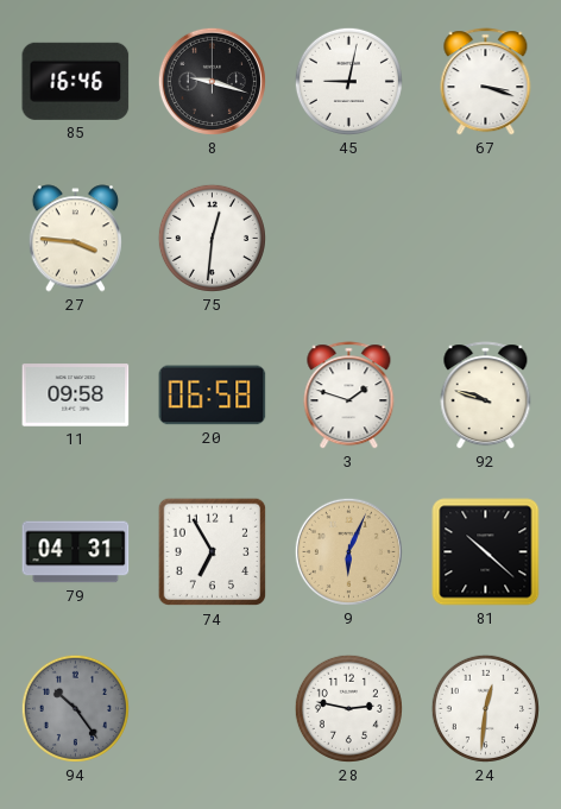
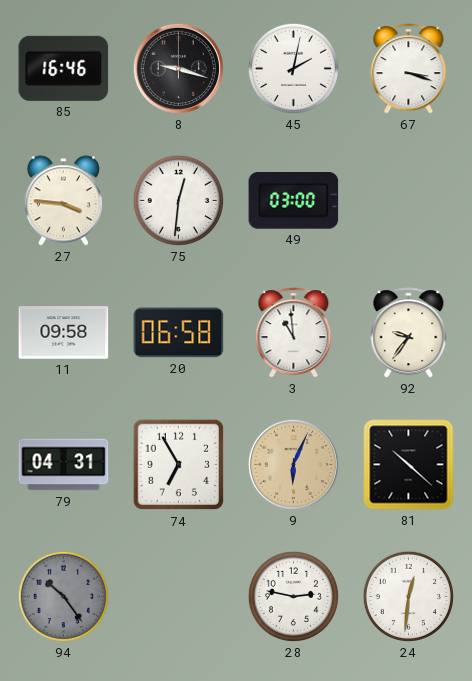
45: 9:02 -> 2:02 (293, 68)
49: none -> 03:00 (294, 201)
3: 1:48 -> 10:59 (294, 333)
92: 9:48 -> 9:36 (409, 333)
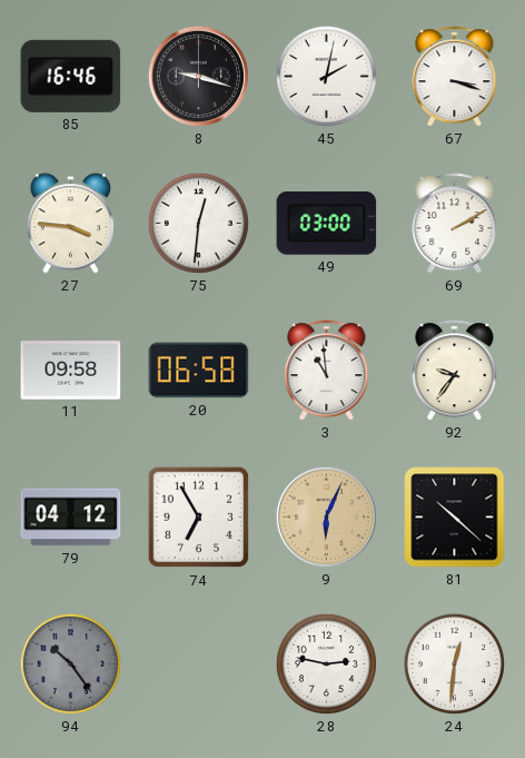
69: none -> 2:10 (455, 224)
79: 04:31 -> 04:12 (71, 518)
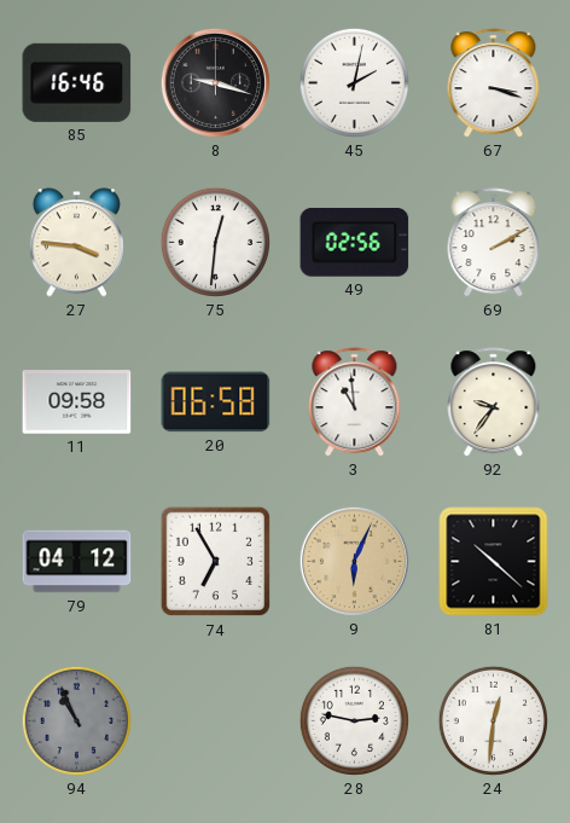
49: 03:00 -> 02:56 (355, 243)
94: 10:24 -> 10:56 (76, 720)
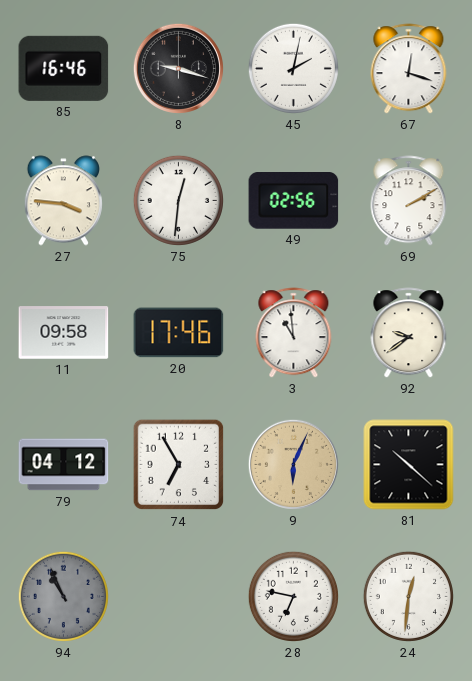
67: 3:18 -> 12:18 (409, 69)
20: 06:58 -> 17:46 (179, 333)
92: 9:36 -> 9:39 (409, 333)
28: 2:47 -> 6:47 (293, 596)
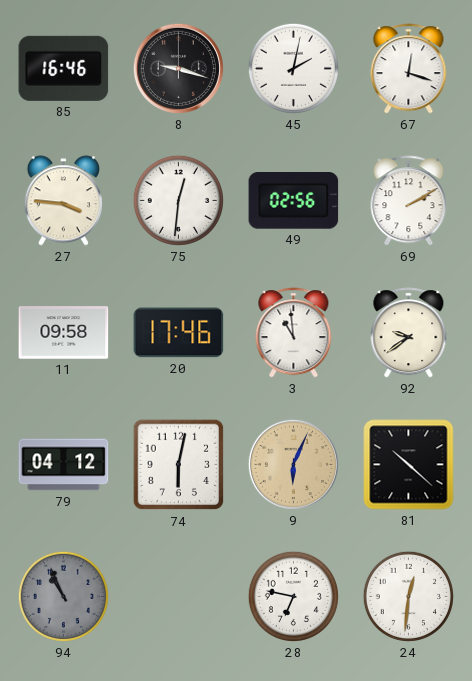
74: 6:55 -> 6:02 (179, 465)
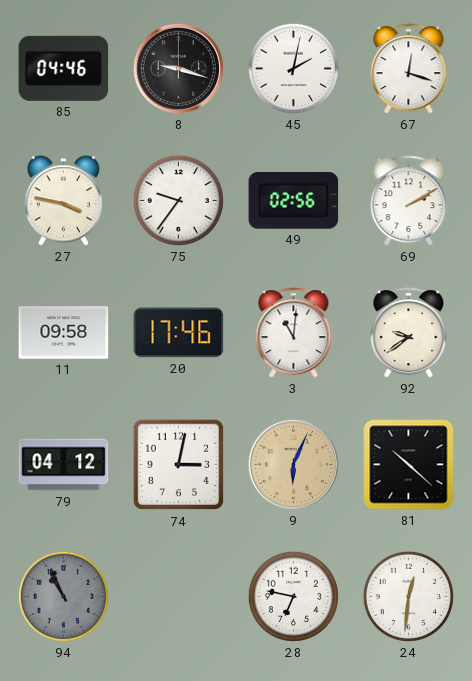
85: 16:46 -> 04:46 (64, 68)
27: 3:46 -> 3:47 (63, 201)
75: 12:31 -> 9:36 (178, 200)
3: 10:59 -> 11:01 (294, 333)
74: 6:02 -> 3:02 (179, 465)
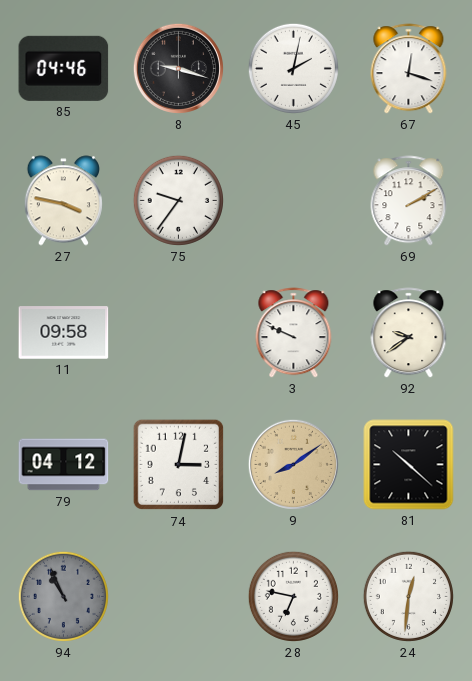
49: 02:56 -> none (294, 201)
20: 17:46 -> none (179, 333)
3: 11:01 -> 9:49 (294, 333)
9: 6:04 -> 8:09 (293, 464)
